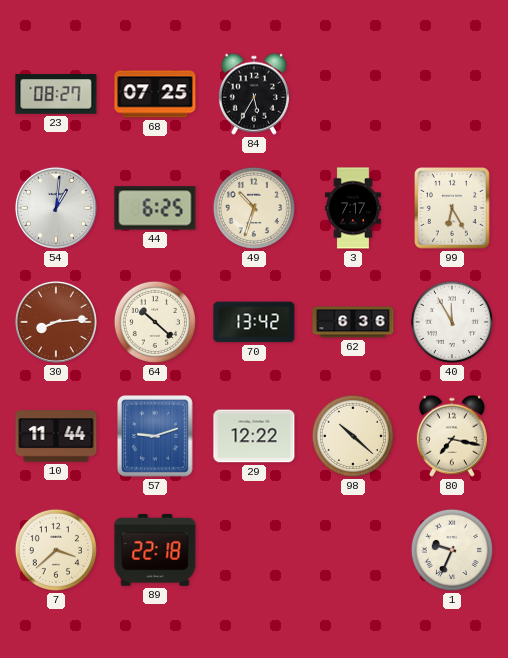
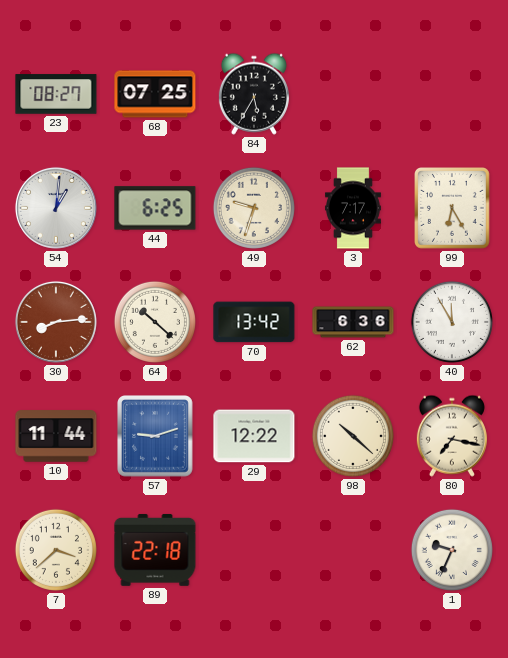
49: 10:33 -> 9:33 (254, 208)
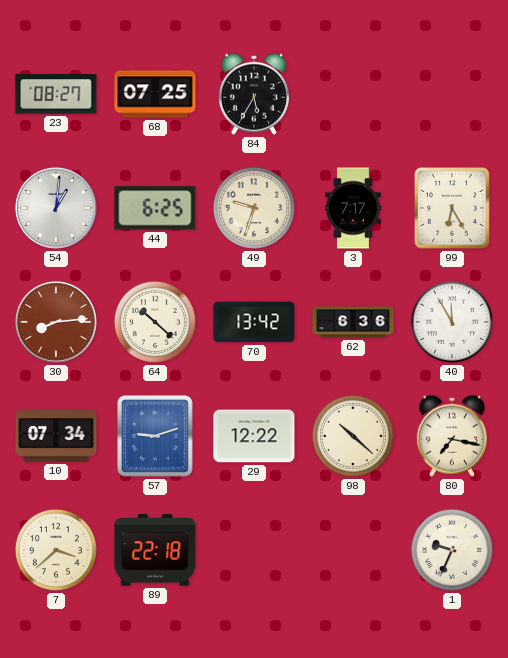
10: 11:44 -> 07:34 (56, 436)
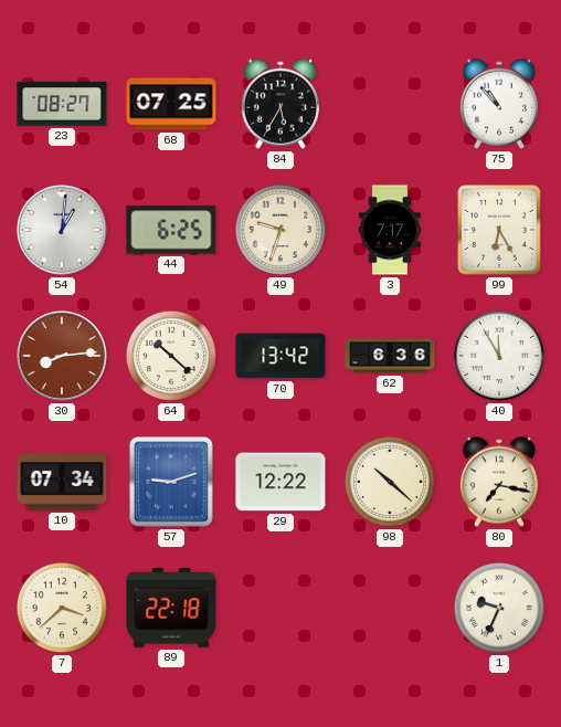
75: none -> 10:53 (499, 104)
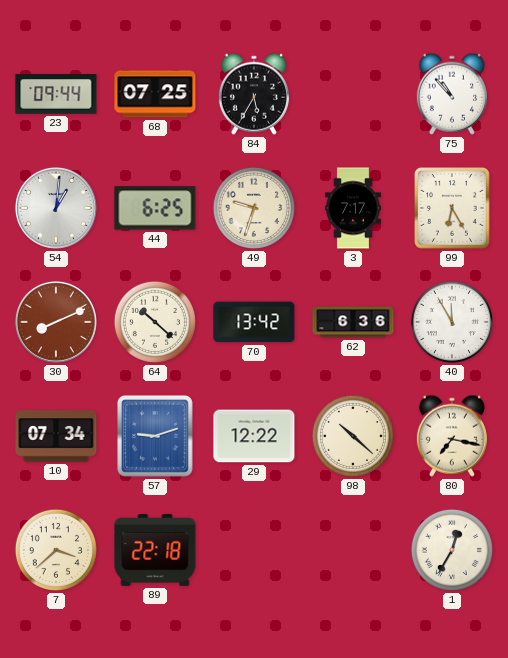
23: 08:27 -> 09:44 (56, 94)
30: 8:14 -> 8:11 (56, 322)
1: 9:34 -> 12:35 (452, 550)
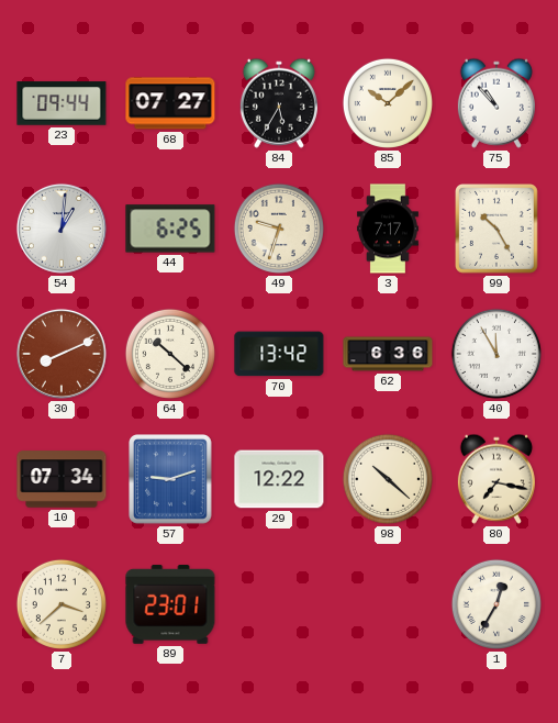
68: 07:25 -> 07:27 (170, 103)
85: none -> 10:08 (388, 103)
99: 6:25 -> 10:25 (498, 230)
89: 22:18 -> 23:01 (170, 604)
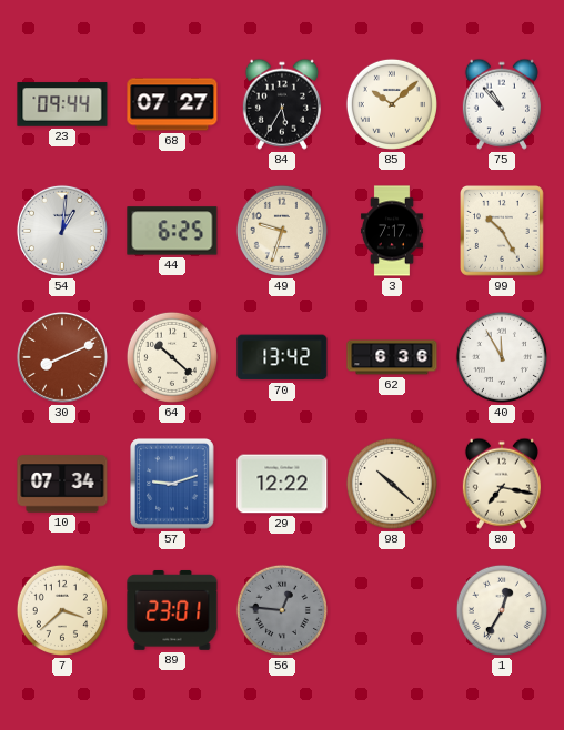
56: none -> 12:46 (282, 610)
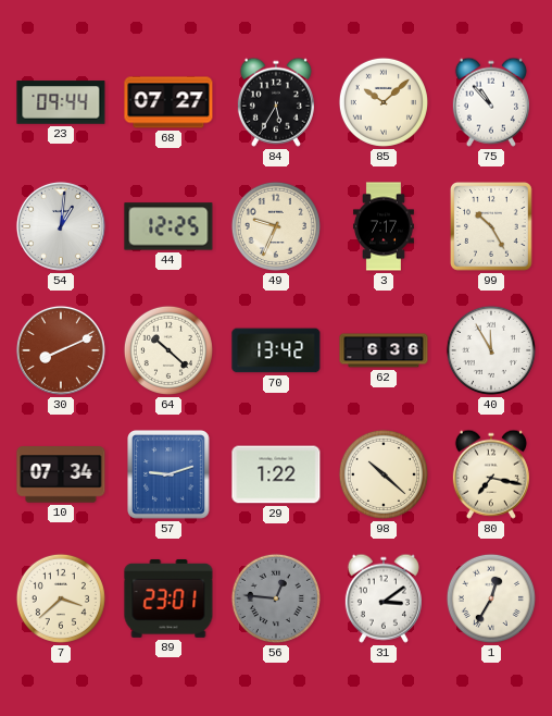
44: 6:25 -> 12:25 (168, 226)
49: 9:33 -> 9:34 (276, 226)
29: 12:22 -> 1:22 (276, 474)
31: none -> 3:09 (384, 598)
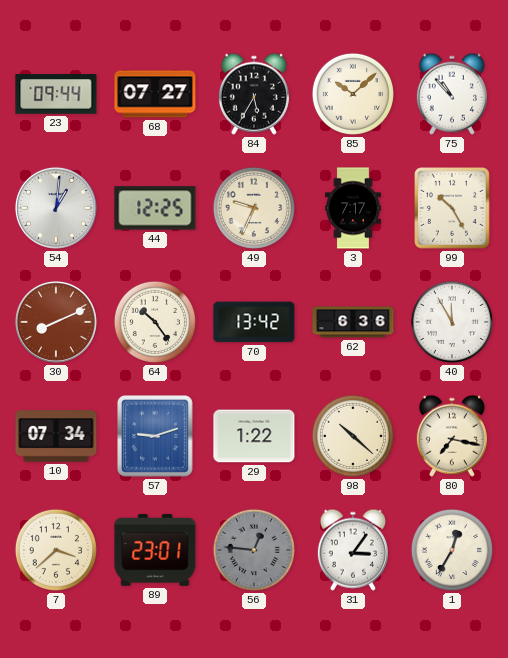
64: 10:22 -> 10:24 (155, 322)
31: 3:09 -> 3:06 (353, 550)
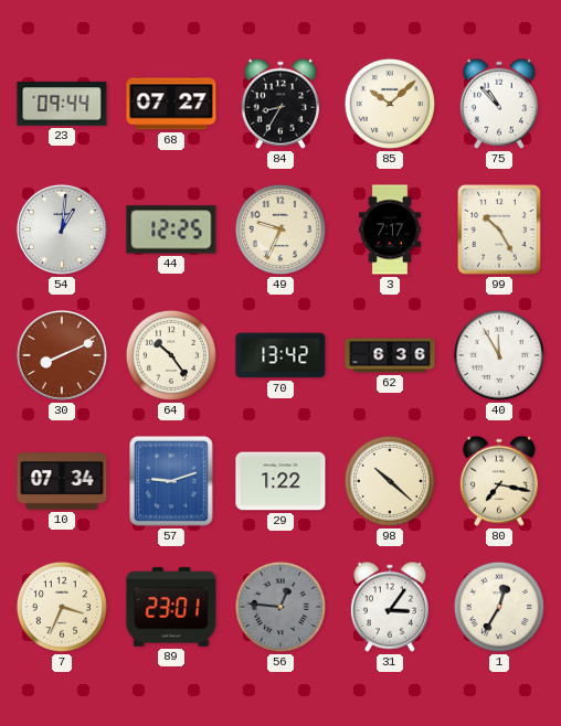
84: 5:35 -> 8:35 (280, 104)
7: 3:38 -> 3:34 (62, 607)
